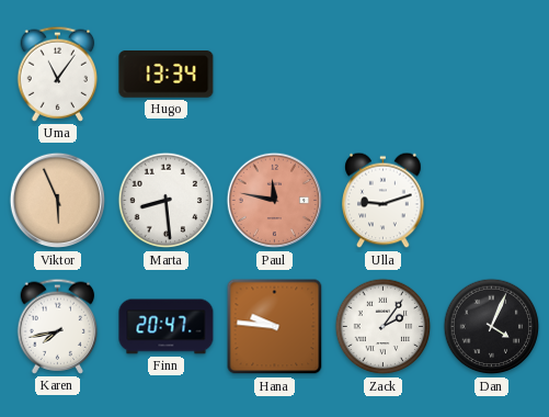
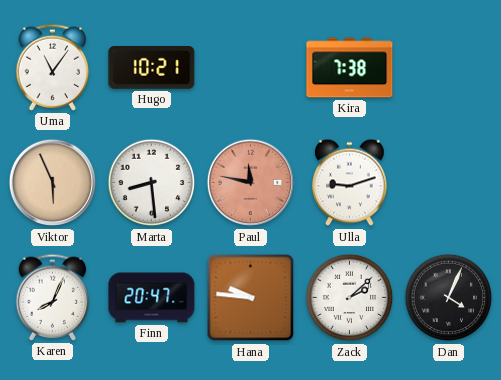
Hugo: 13:34 -> 10:21 (152, 68)
Kira: none -> 7:38 (350, 68)
Karen: 7:43 -> 8:04 (53, 297)
Zack: 2:06 -> 2:08 (350, 298)
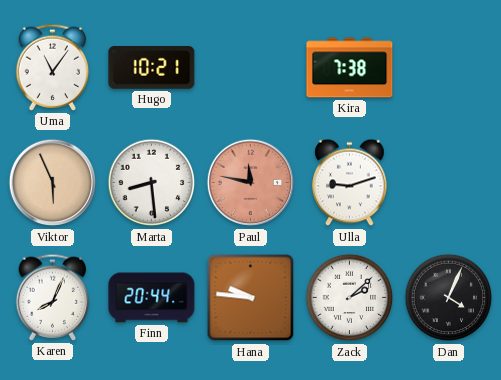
Finn: 20:47 -> 20:44 (152, 298)
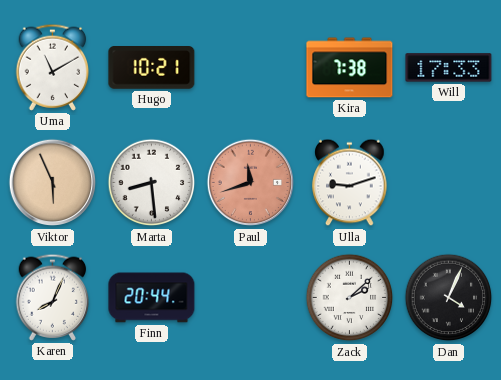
Uma: 11:06 -> 11:10 (53, 67)
Will: none -> 17:33 (449, 68)
Paul: 11:47 -> 11:42 (251, 183)
Hana: 9:46 -> none (251, 298)
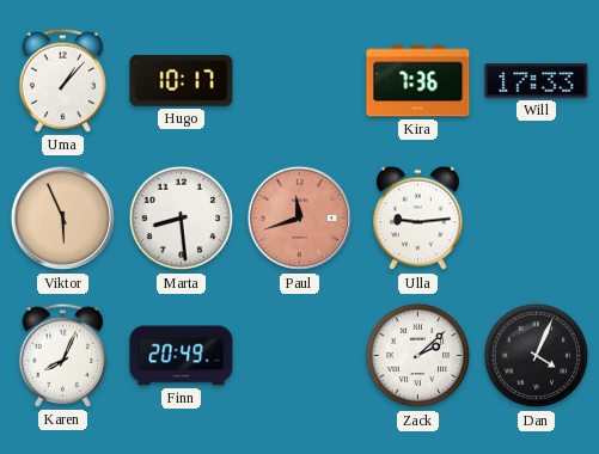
Uma: 11:10 -> 1:07 (63, 80)
Hugo: 10:21 -> 10:17 (182, 81)
Kira: 7:38 -> 7:36 (418, 81)
Ulla: 9:12 -> 9:14 (418, 219)
Finn: 20:44 -> 20:49 (182, 356)
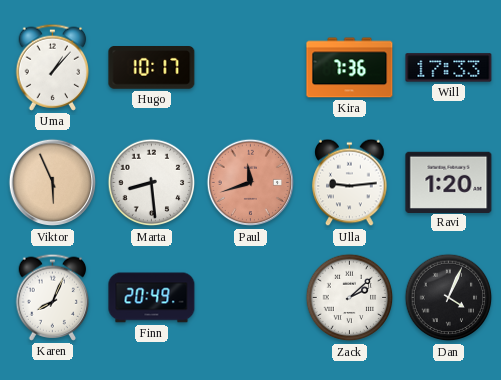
Ravi: none -> 1:20 (449, 182)
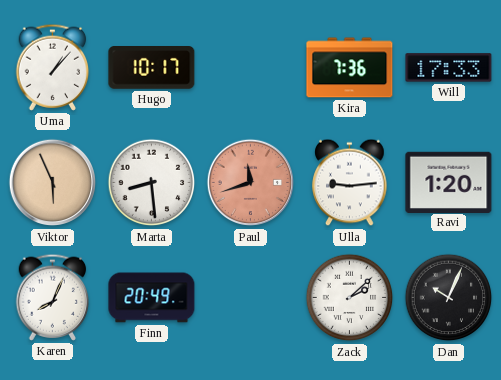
Dan: 4:04 -> 10:04 (449, 298)
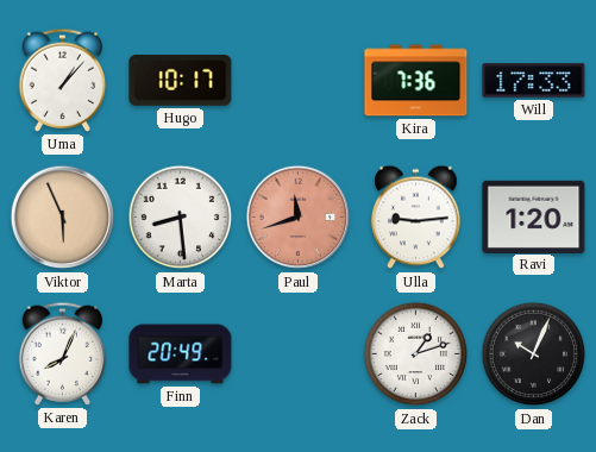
Zack: 2:08 -> 1:12 (416, 354)
